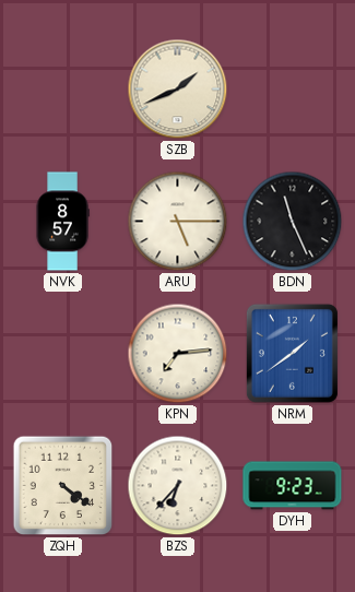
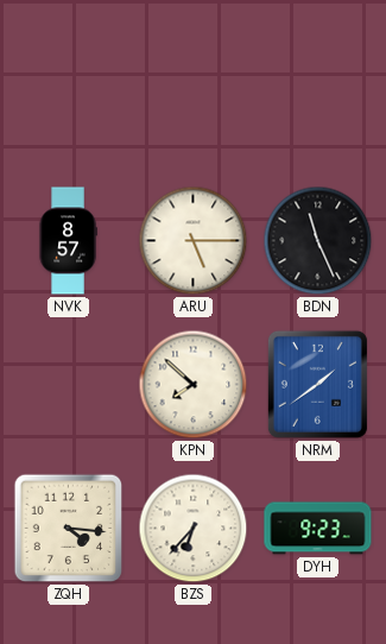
SZB: 1:41 -> none (178, 90)
KPN: 7:14 -> 7:52 (194, 385)
ZQH: 4:21 -> 4:16 (69, 529)
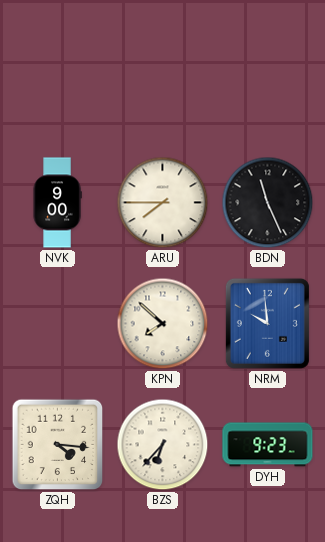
NVK: 8:57 -> 9:00 (57, 203)
ARU: 5:15 -> 7:45 (163, 203)
NRM: 1:39 -> 9:59 (267, 323)
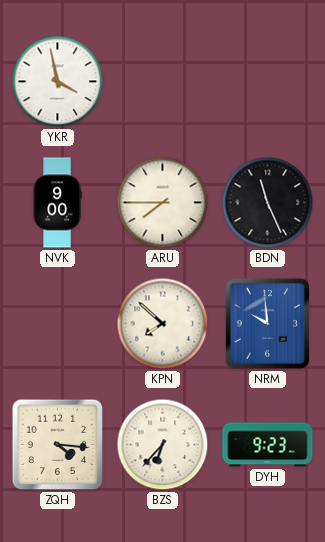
YKR: none -> 3:58 (58, 82)
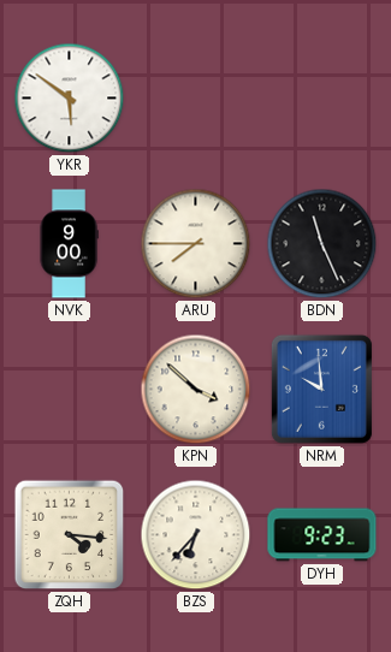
YKR: 3:58 -> 5:51 (70, 99)
KPN: 7:52 -> 3:52 (196, 390)
